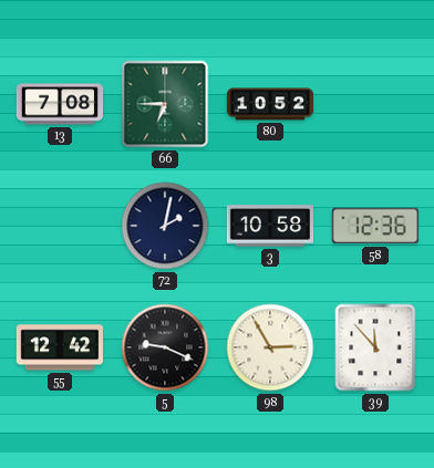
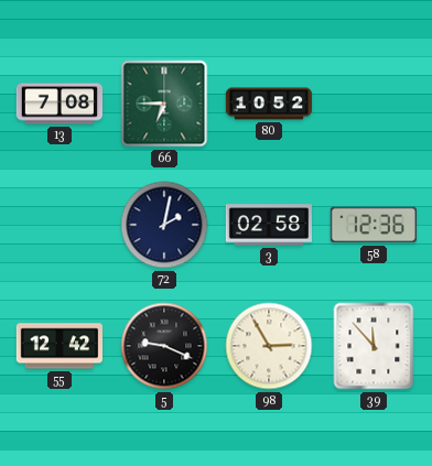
3: 10:58 -> 02:58 (268, 225)
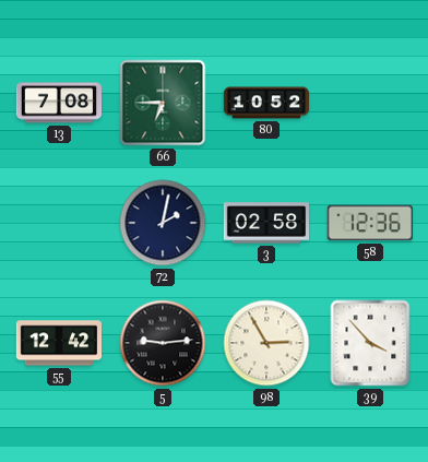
5: 9:19 -> 9:14 (163, 343)
39: 11:53 -> 3:53 (370, 343)
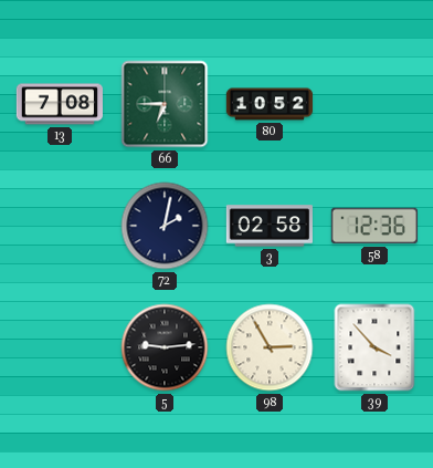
55: 12:42 -> none (58, 343)
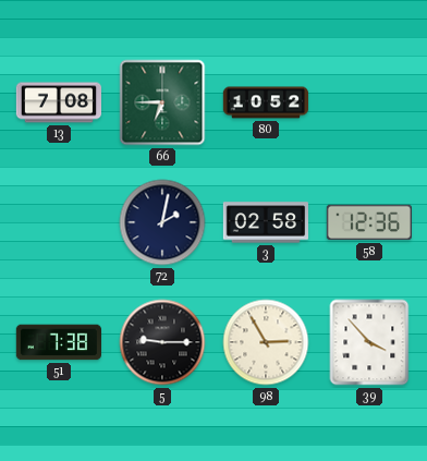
51: none -> 7:38 (58, 342)
5: 9:14 -> 9:15 (162, 342)
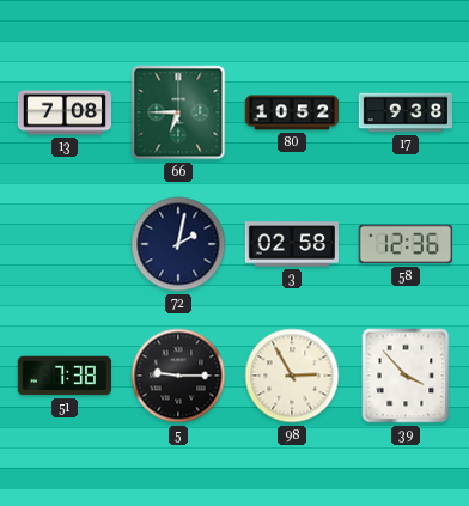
17: none -> 9:38 (404, 112)
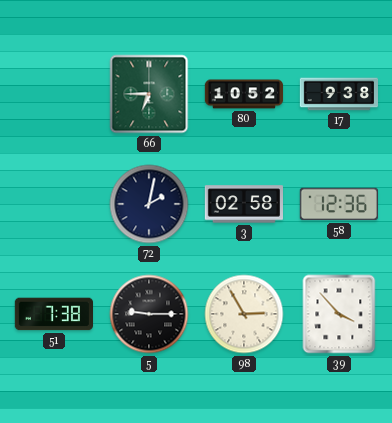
13: 7:08 -> none (63, 112)
